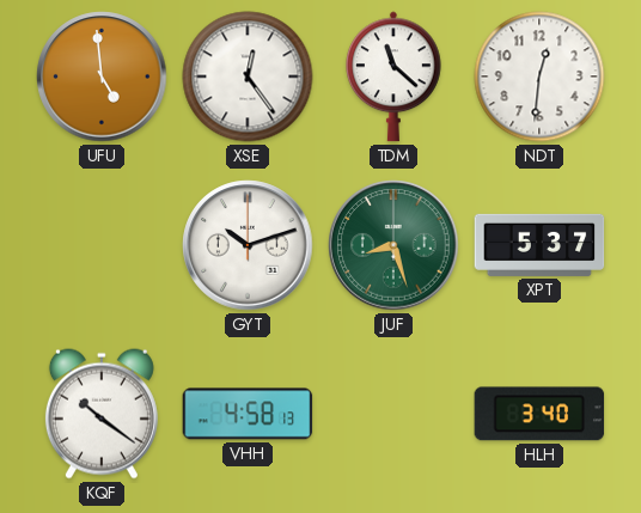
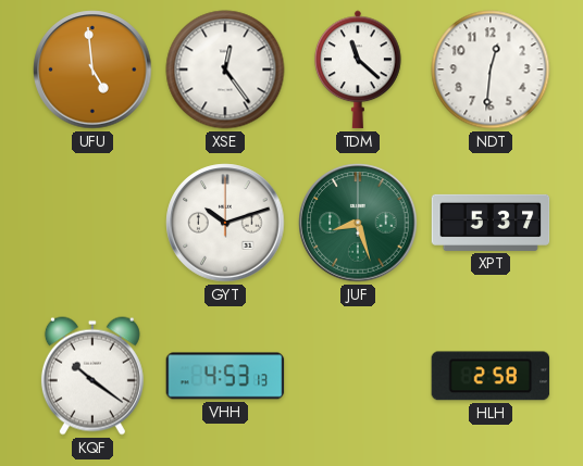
VHH: 4:58 -> 4:53 (225, 376)
HLH: 3:40 -> 2:58 (491, 376)
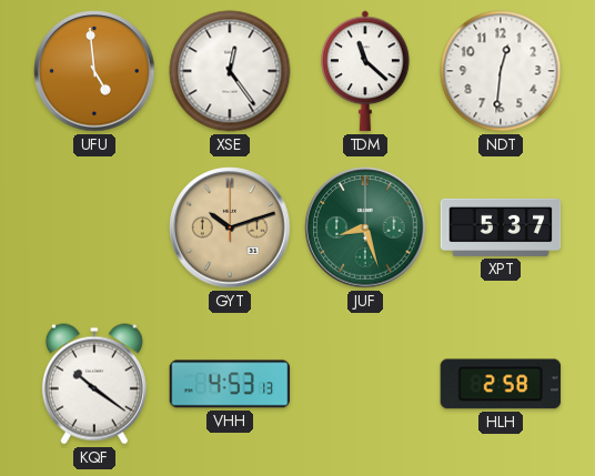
GYT dial: white -> champagne (230, 227)
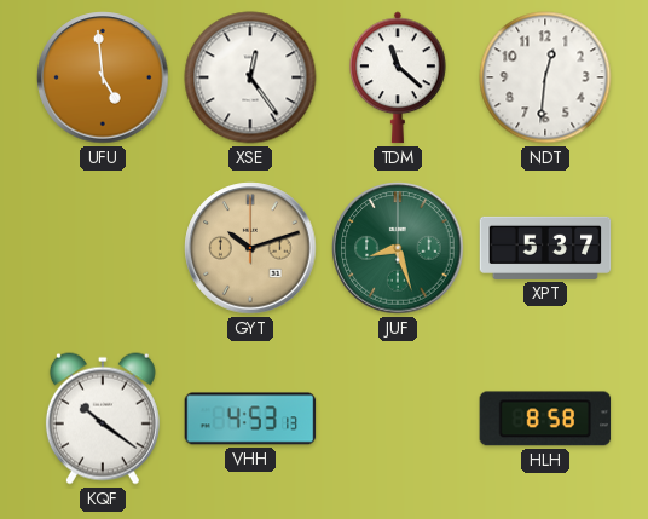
HLH: 2:58 -> 8:58 (545, 419)
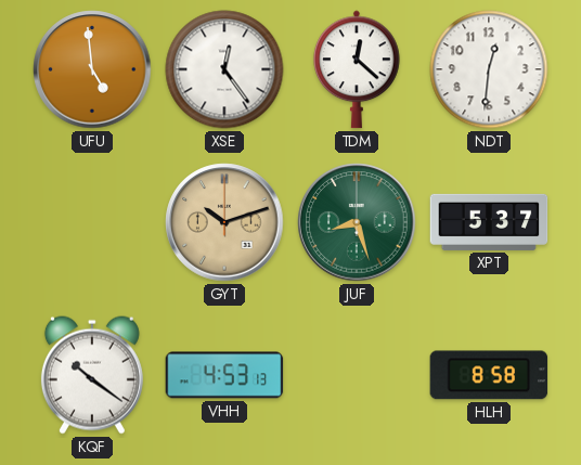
TDM: 11:22 -> 12:22 (358, 69)
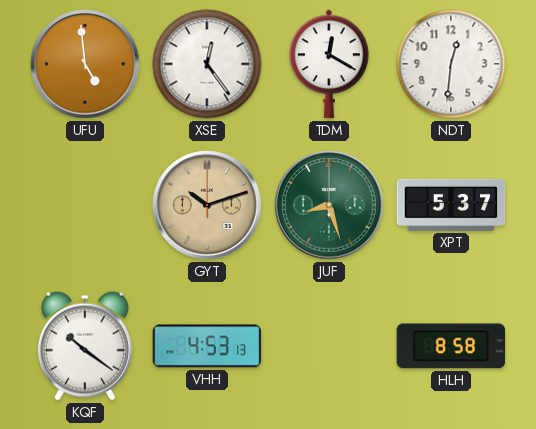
TDM: 12:22 -> 12:20 (330, 64)
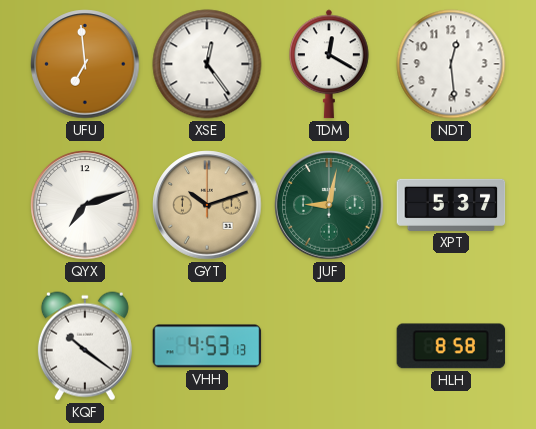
UFU: 4:59 -> 6:59 (85, 64)
NDT: 12:31 -> 12:29 (451, 64)
QYX: none -> 7:12 (85, 205)
JUF: 8:27 -> 9:02 (329, 205)
